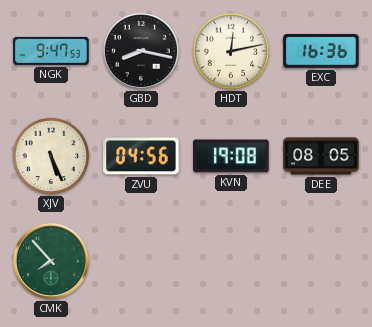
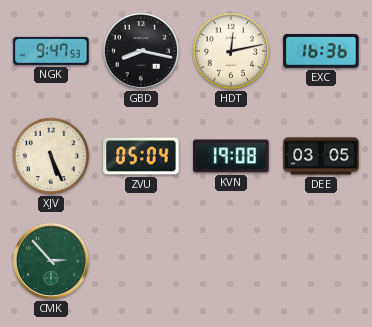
ZVU: 04:56 -> 05:04 (141, 156)
DEE: 08:05 -> 03:05 (321, 156)
CMK: 7:53 -> 2:53 (51, 261)
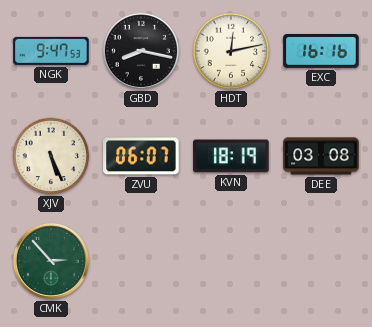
EXC: 16:36 -> 16:16 (321, 51)
ZVU: 05:04 -> 06:07 (141, 156)
KVN: 19:08 -> 18:19 (231, 156)
DEE: 03:05 -> 03:08 (321, 156)
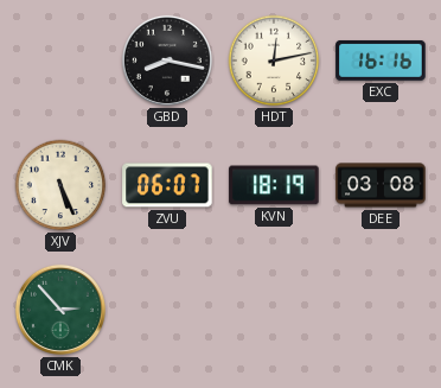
NGK: 9:47 -> none (51, 51)
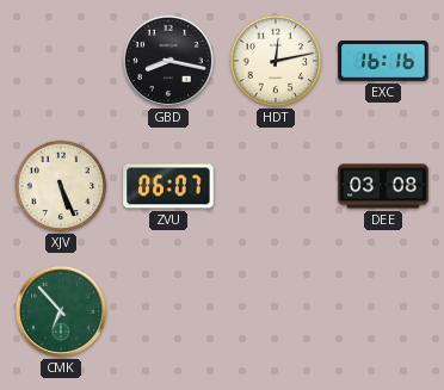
KVN: 18:19 -> none (274, 185)
CMK: 2:53 -> 6:53 (61, 311)
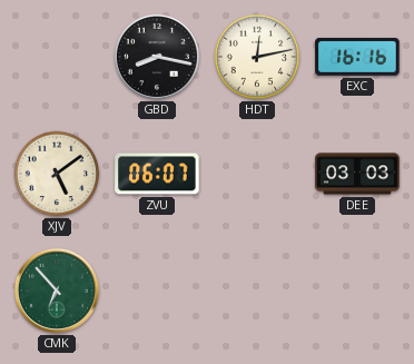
XJV: 5:26 -> 5:09 (57, 174)
DEE: 03:08 -> 03:03 (357, 174)
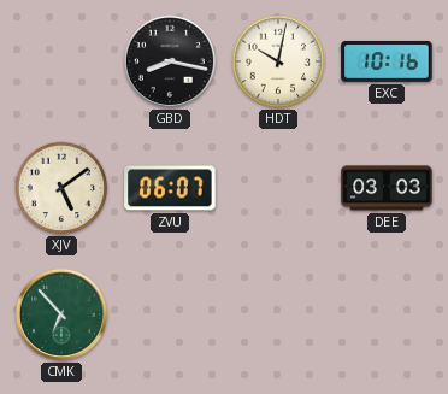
HDT: 12:13 -> 10:02 (278, 61)
EXC: 16:16 -> 10:16 (387, 61)
